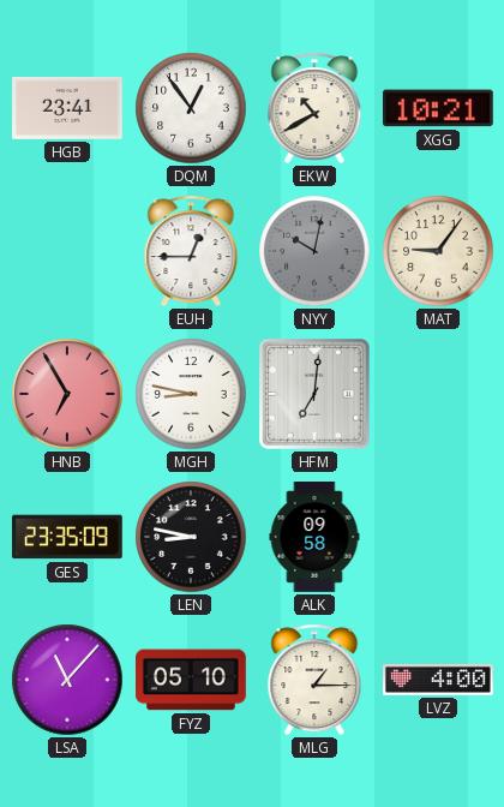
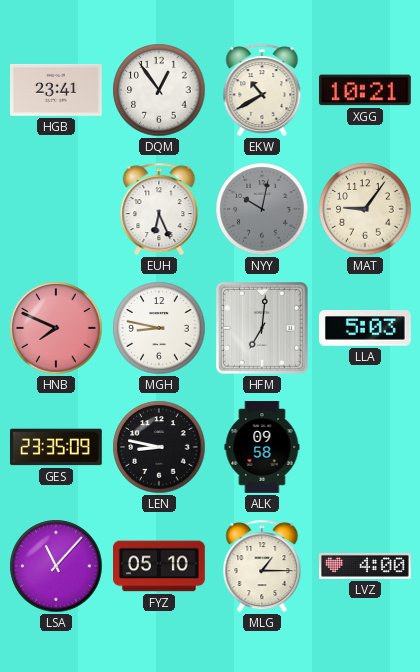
EUH: 12:45 -> 6:26 (159, 209)
HNB: 6:55 -> 7:49 (56, 328)
LLA: none -> 5:03 (365, 329)
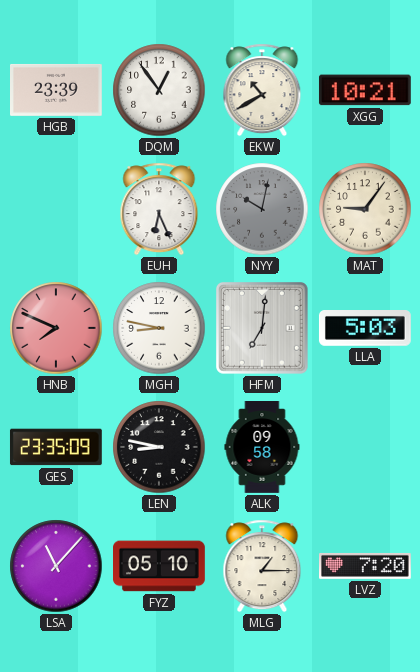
HGB: 23:41 -> 23:39 (57, 90)
LVZ: 4:00 -> 7:20 (366, 566)
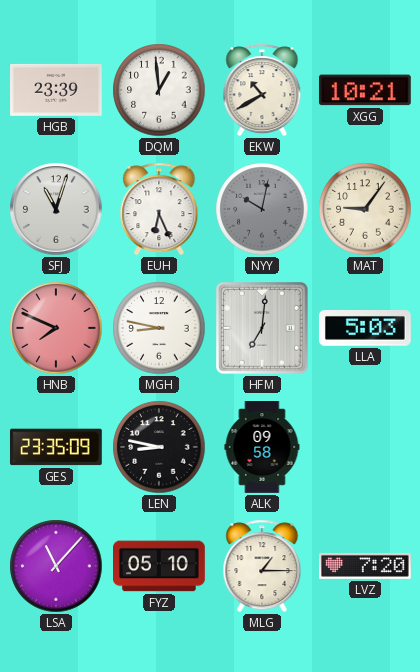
DQM: 12:54 -> 12:59 (159, 90)
SFJ: none -> 11:03 (56, 209)
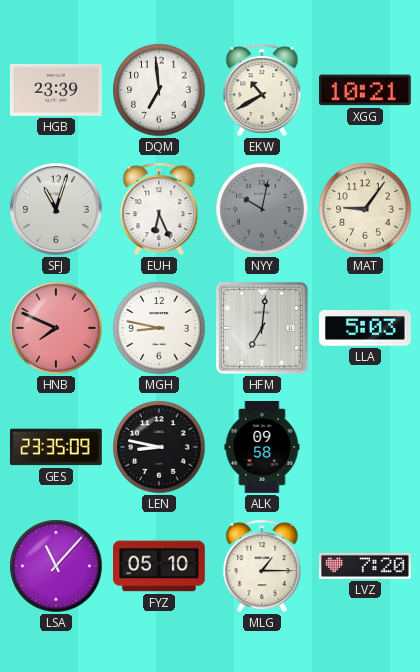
DQM: 12:59 -> 6:59 (159, 90)
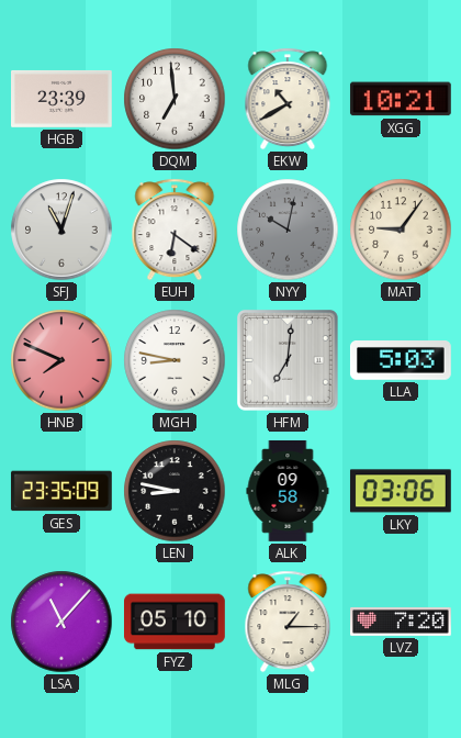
EUH: 6:26 -> 6:21 (175, 230)
LKY: none -> 03:06 (401, 491)
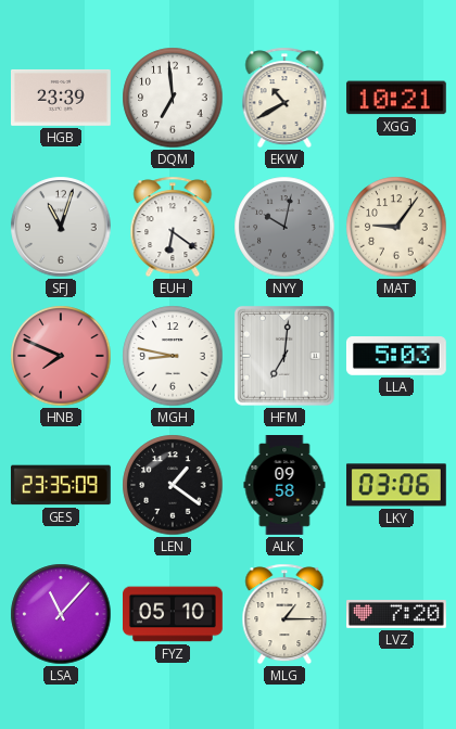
LEN: 8:47 -> 1:21 (173, 485)
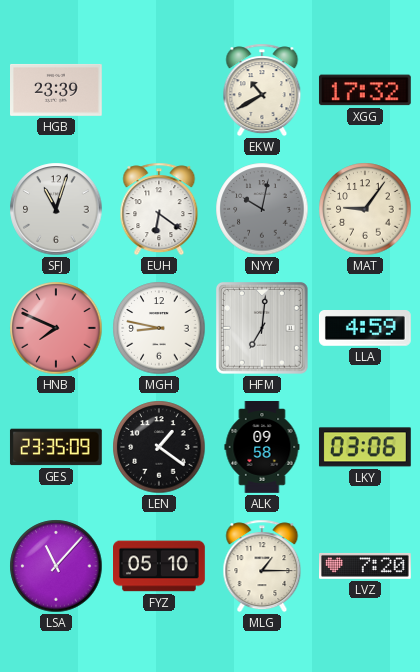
DQM: 6:59 -> none (173, 98)
XGG: 10:21 -> 17:32 (365, 90)
LLA: 5:03 -> 4:59 (365, 329)
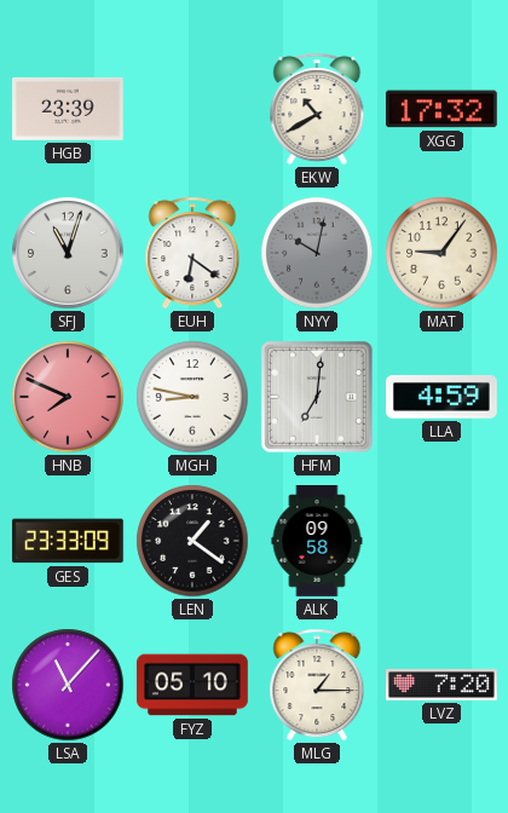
GES: 23:35 -> 23:33 (68, 541)
LKY: 03:06 -> none (365, 447)
